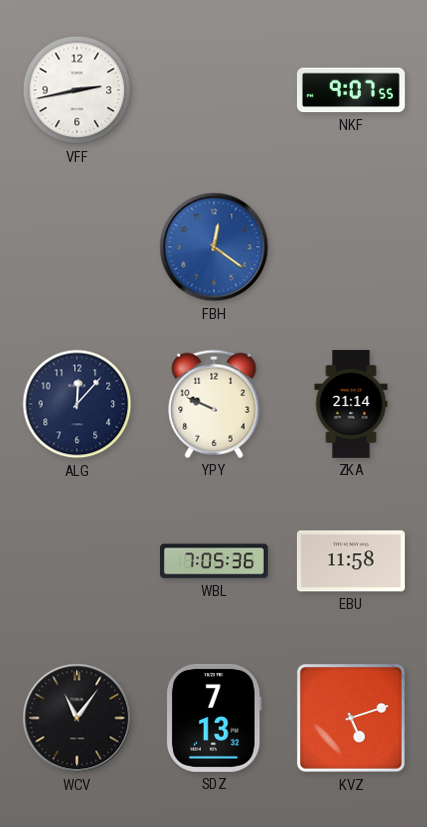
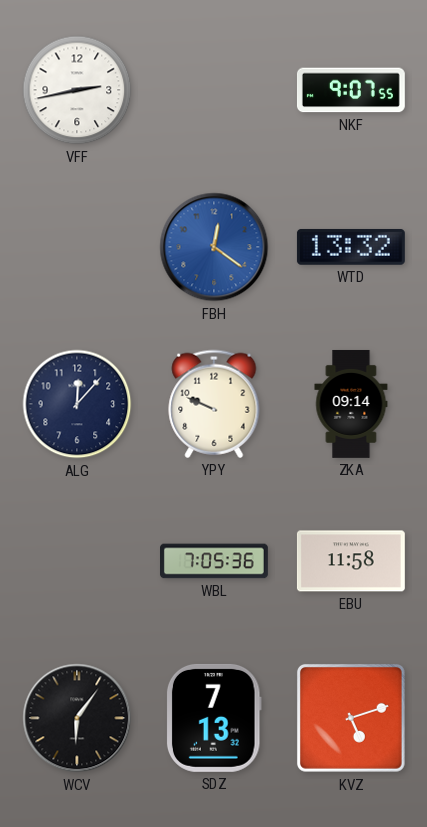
WTD: none -> 13:32 (351, 247)
ZKA: 21:14 -> 09:14 (351, 404)
WCV: 11:06 -> 6:06 (77, 718)
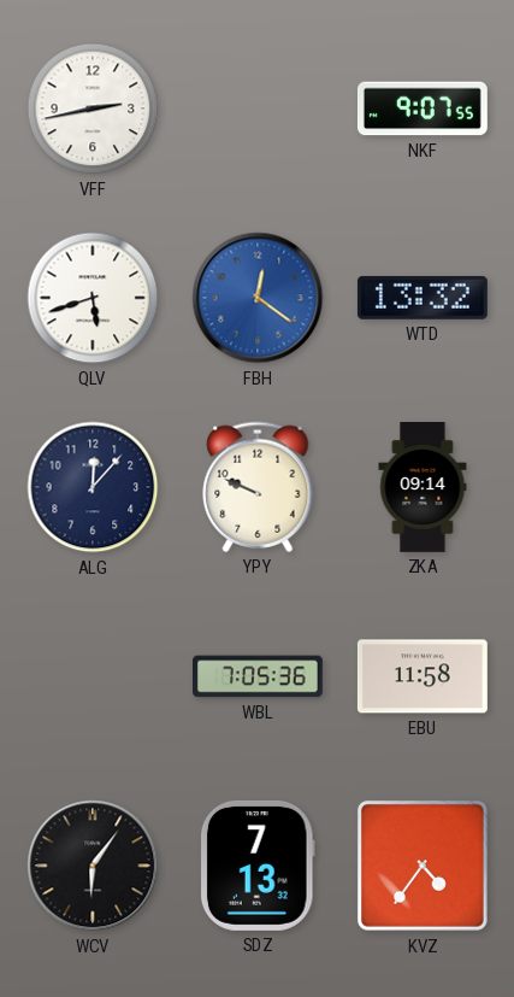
QLV: none -> 5:42 (93, 298)
KVZ: 5:12 -> 4:36 (423, 866)
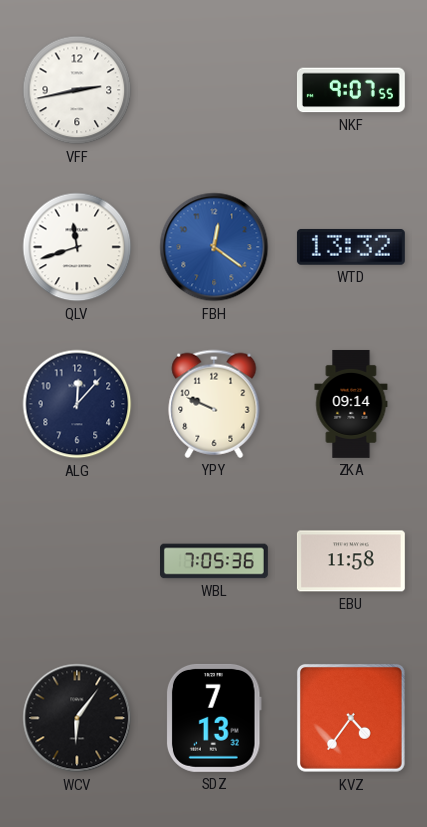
QLV: 5:42 -> 11:42 (77, 247)
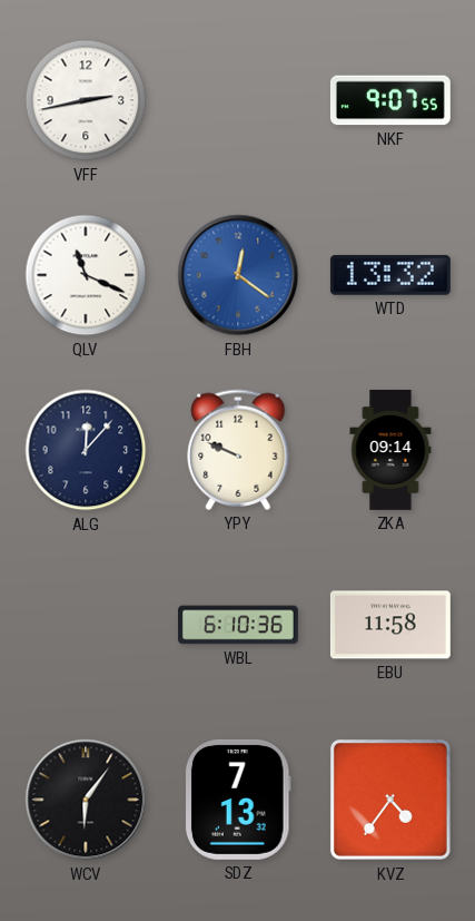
QLV: 11:42 -> 11:19 (86, 275)
WBL: 7:05 -> 6:10 (239, 625)
